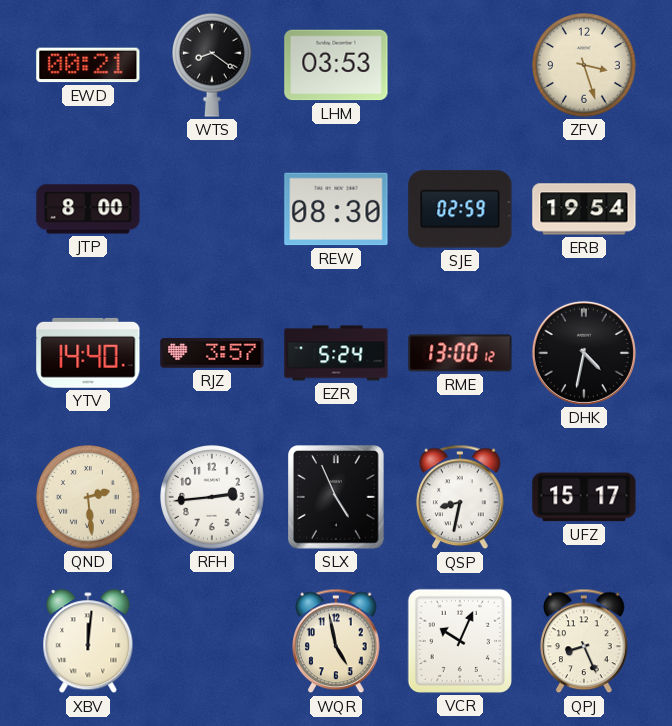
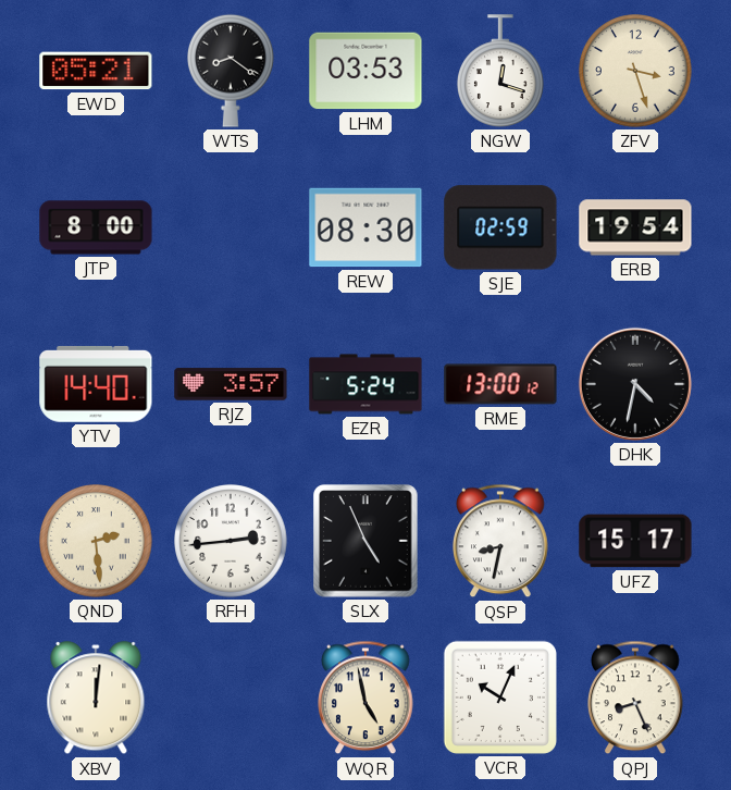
EWD: 00:21 -> 05:21 (96, 71)
NGW: none -> 12:18 (501, 71)
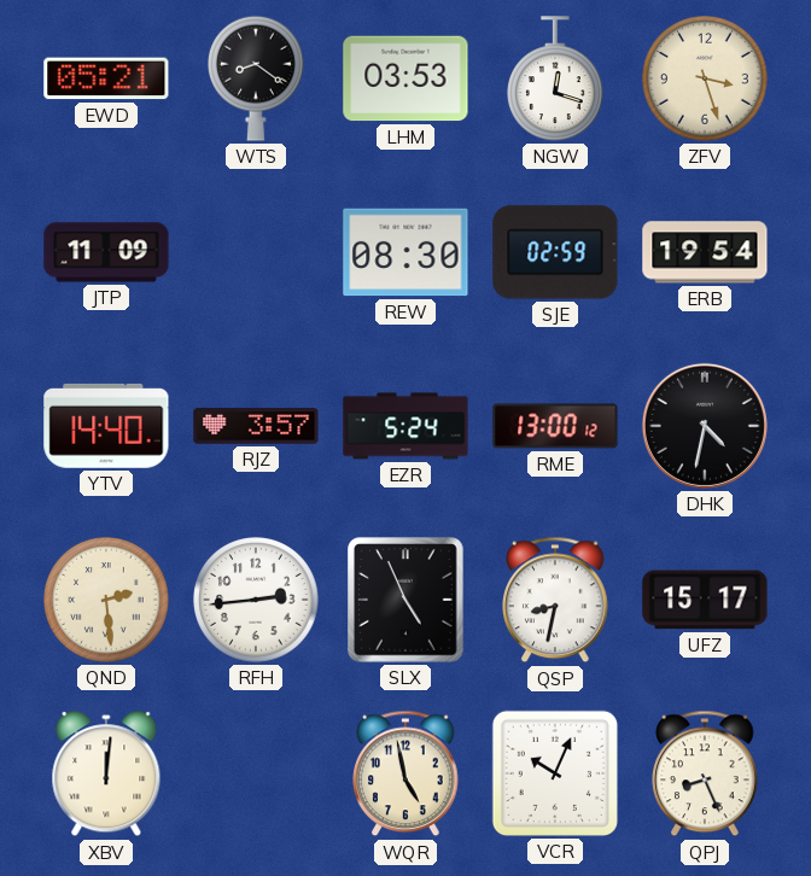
JTP: 8:00 -> 11:09 (106, 252)
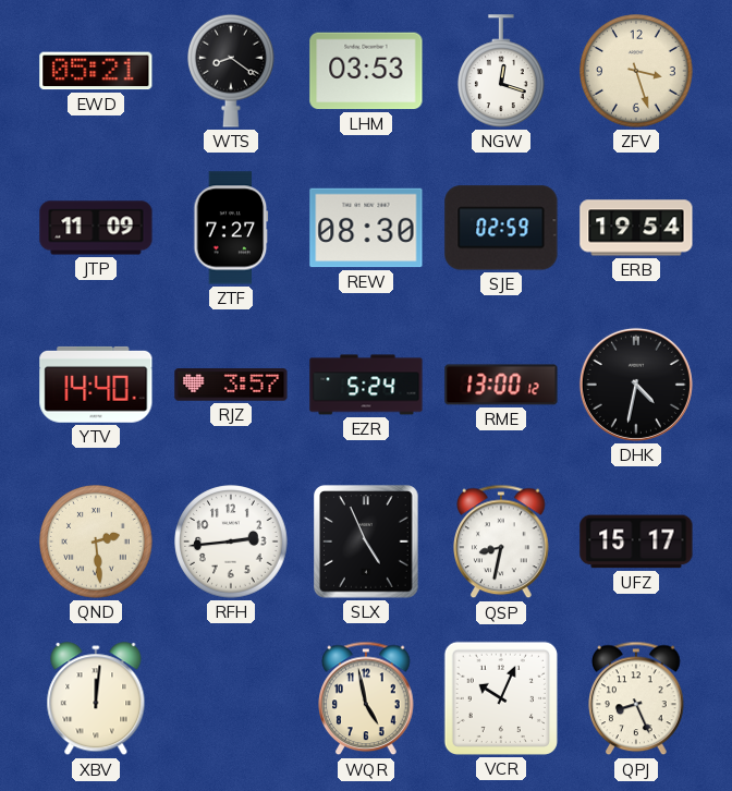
ZTF: none -> 7:27 (231, 228)
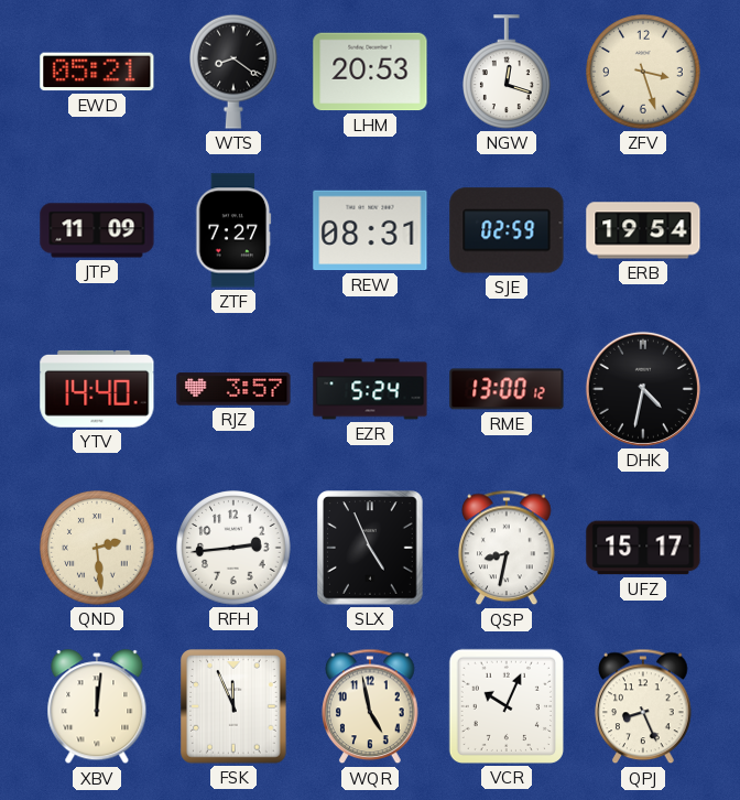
LHM: 03:53 -> 20:53 (370, 72)
REW: 08:30 -> 08:31 (370, 230)
FSK: none -> 11:56 (233, 706)
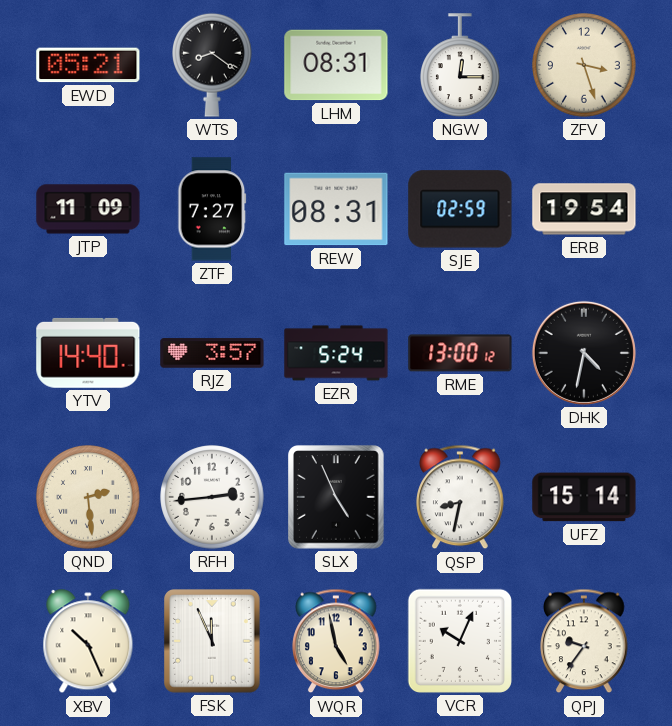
LHM: 20:53 -> 08:31 (336, 65)
NGW: 12:18 -> 12:15 (461, 65)
UFZ: 15:17 -> 15:14 (584, 497)
XBV: 12:01 -> 10:26 (88, 642)
QPJ: 8:26 -> 9:36 (584, 641)
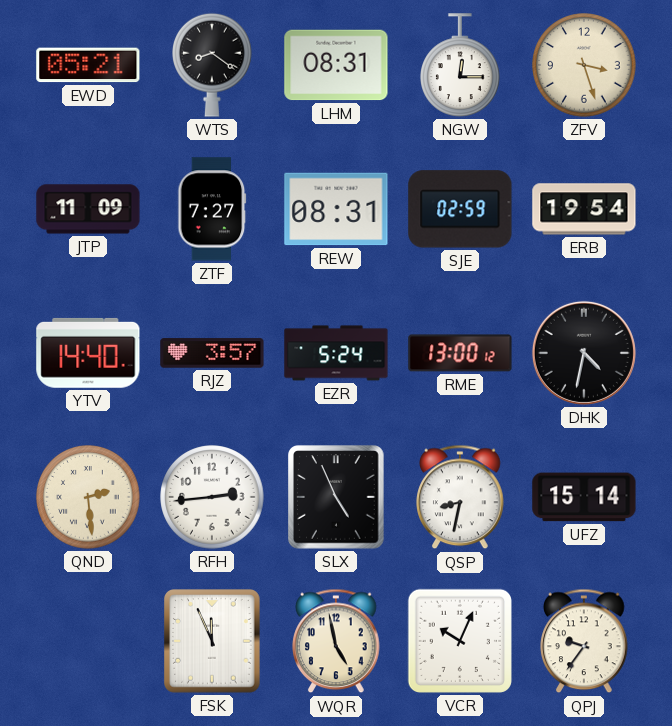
XBV: 10:26 -> none (88, 642)
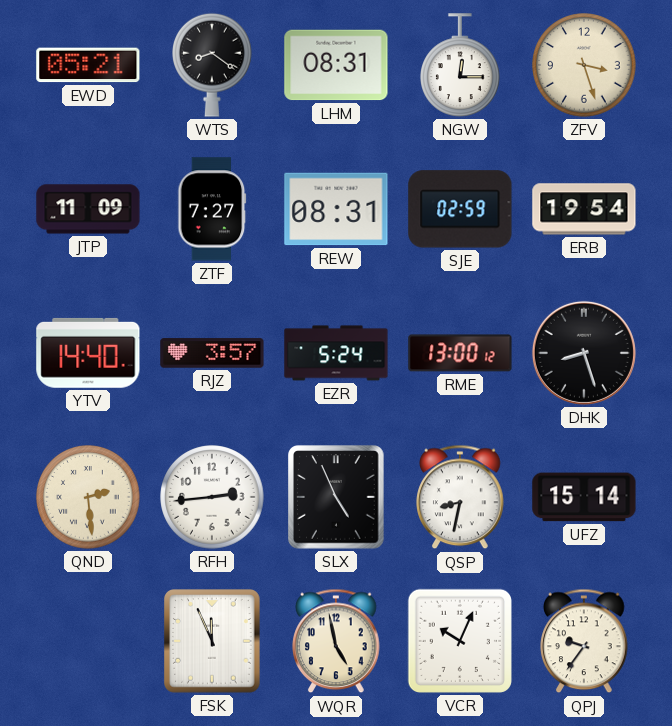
DHK: 4:32 -> 8:27 (584, 353)
